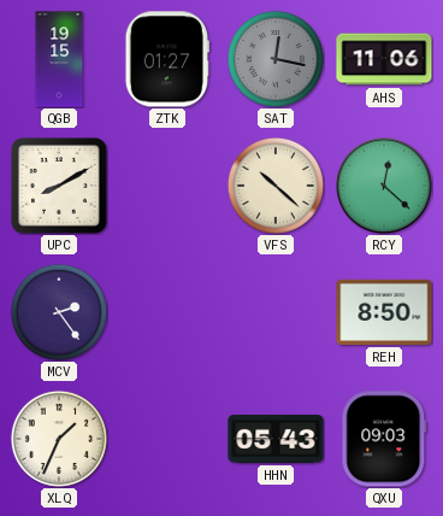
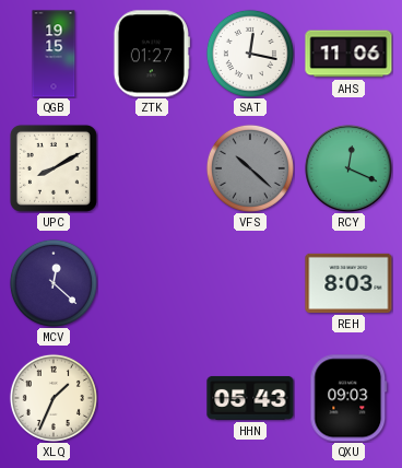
SAT dial: grey -> white (250, 54)
VFS dial: cream -> grey (250, 168)
RCY: 12:22 -> 12:19 (350, 169)
MCV: 2:24 -> 12:22 (54, 283)
REH: 8:50 -> 8:03 (348, 283)
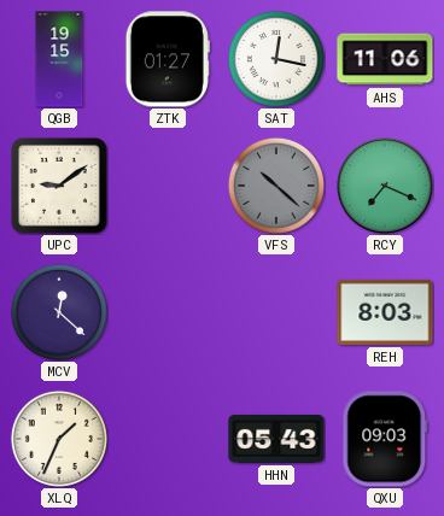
UPC: 8:10 -> 9:09 (59, 186)
RCY: 12:19 -> 7:19 (386, 187)
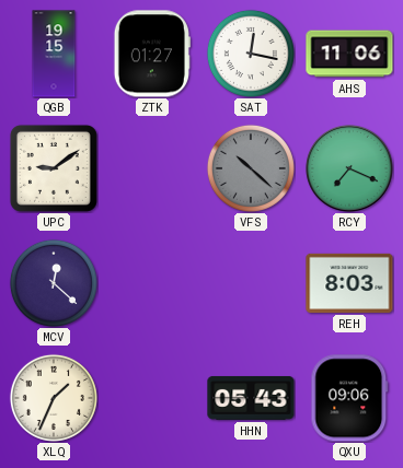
QXU: 09:03 -> 09:06 (349, 398)
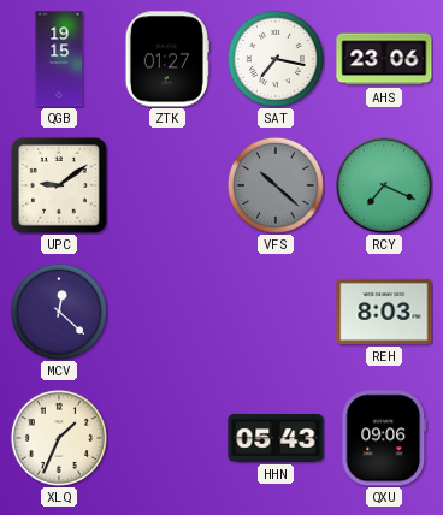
SAT: 12:17 -> 7:17 (276, 59)
AHS: 11:06 -> 23:06 (384, 59)
